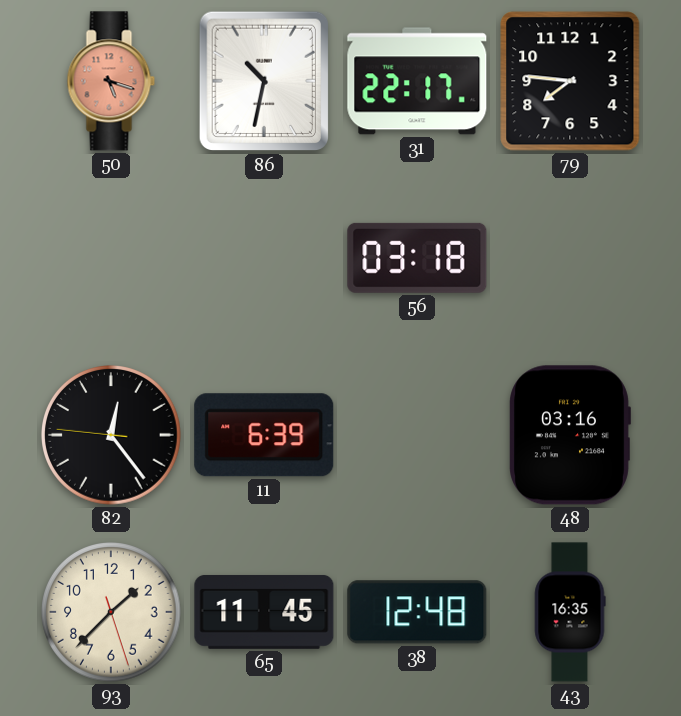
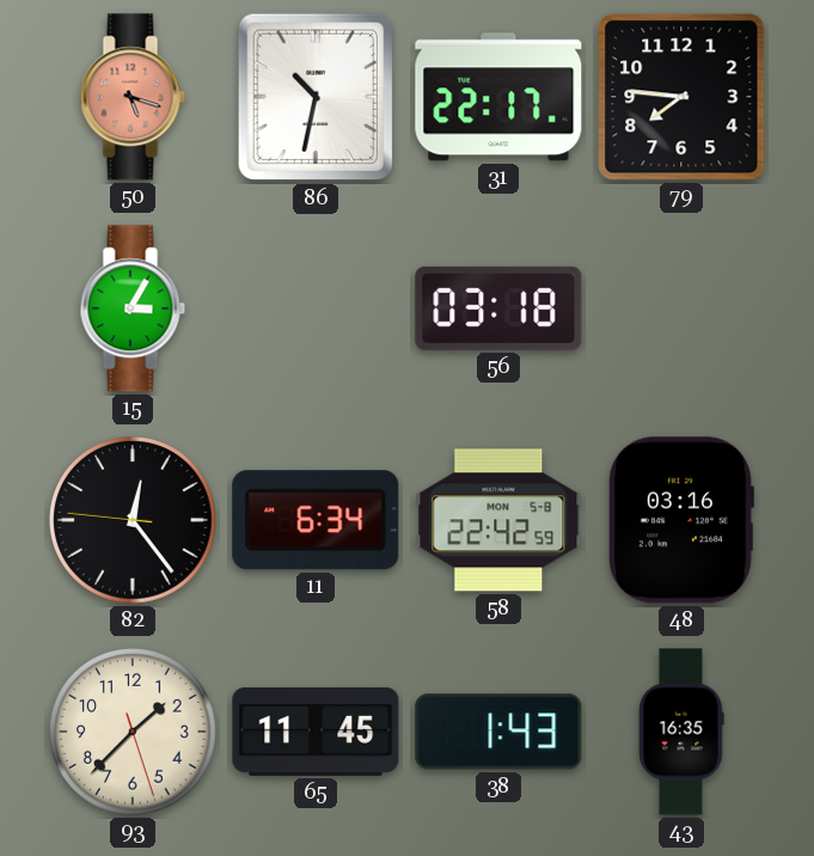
15: none -> 3:05 (133, 308)
11: 6:39 -> 6:34 (316, 520)
58: none -> 22:42 (498, 520)
38: 12:48 -> 1:43 (498, 732)
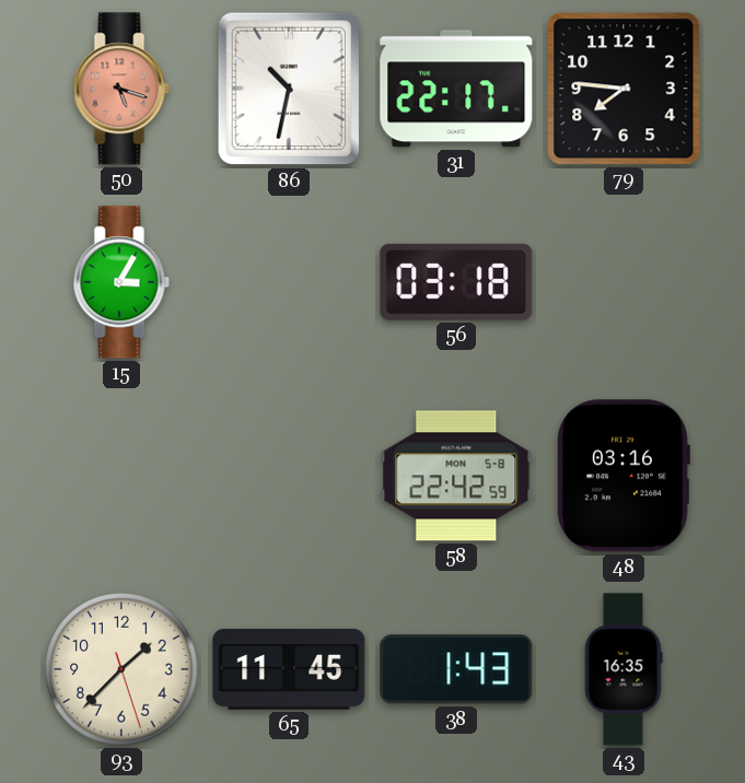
82: 12:23 -> none (134, 521)
11: 6:34 -> none (316, 520)
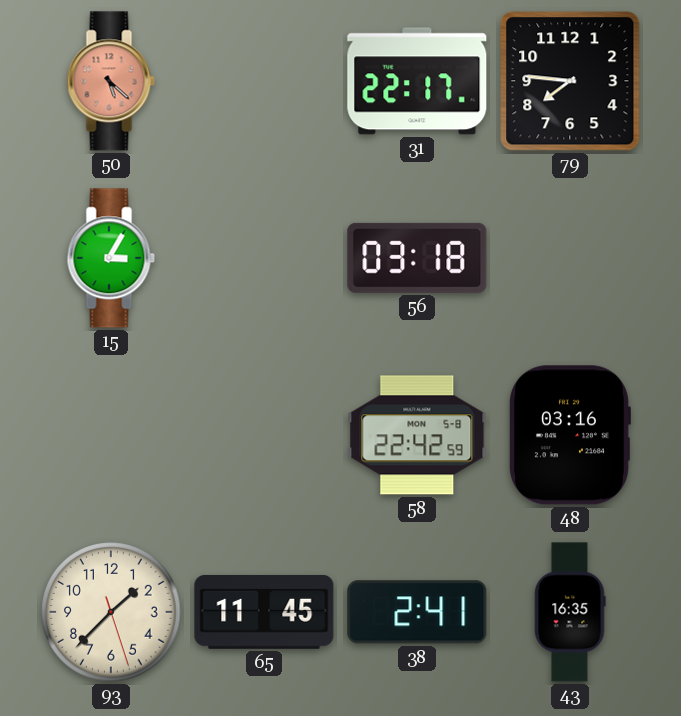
50: 5:18 -> 5:22 (111, 81)
86: 10:32 -> none (288, 89)
38: 1:43 -> 2:41 (417, 612)
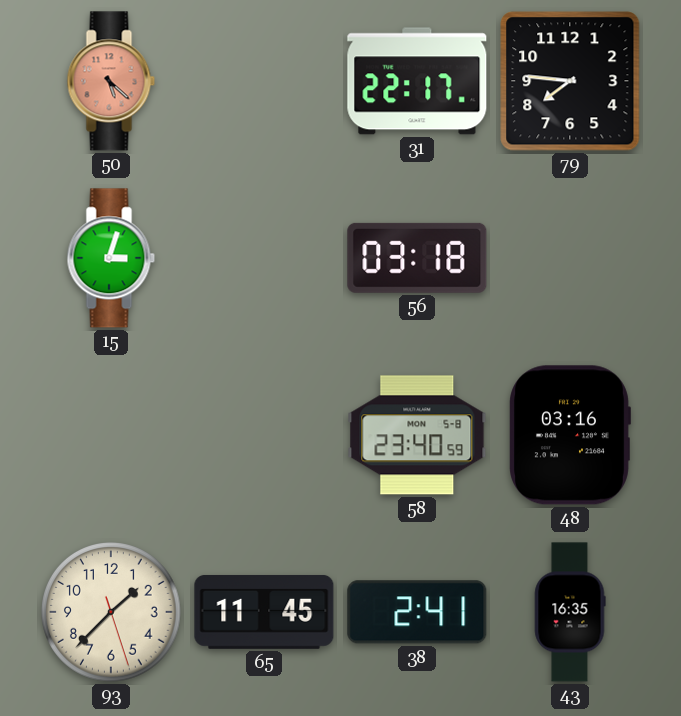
15: 3:05 -> 3:03 (111, 258)
58: 22:42 -> 23:40 (417, 435)
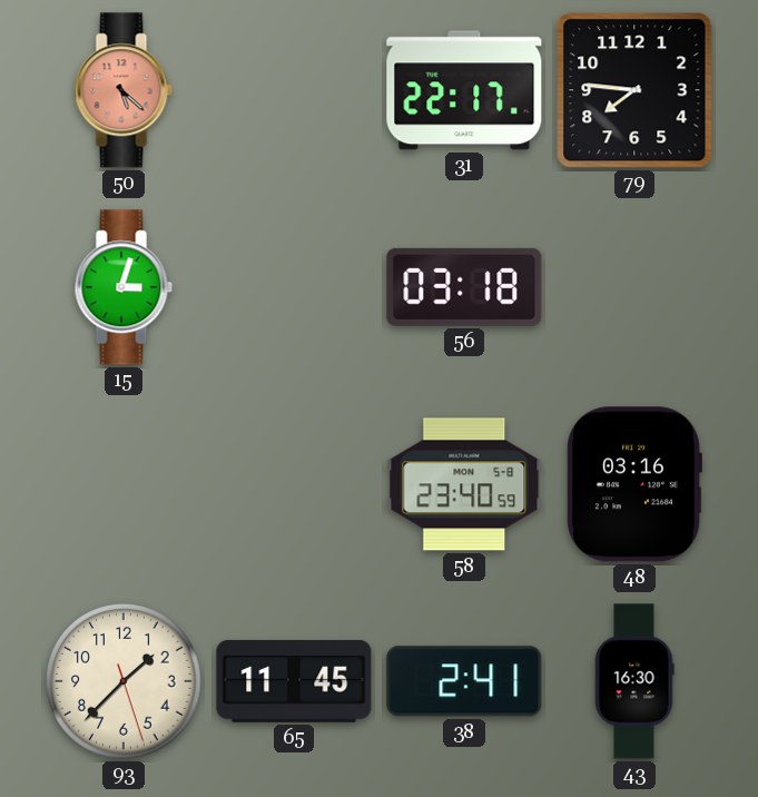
43: 16:35 -> 16:30 (634, 681)
